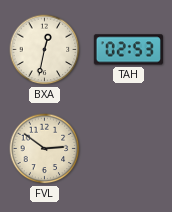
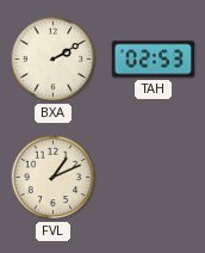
BXA: 12:32 -> 2:10 (54, 60)
FVL: 2:51 -> 1:11 (54, 178)
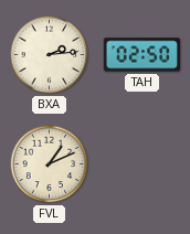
BXA: 2:10 -> 2:14 (50, 55)
TAH: 02:53 -> 02:50 (141, 55)
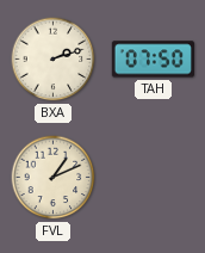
BXA: 2:14 -> 2:12 (54, 60)
TAH: 02:50 -> 07:50 (153, 60)
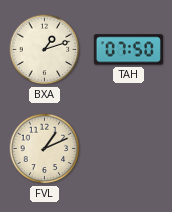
BXA: 2:12 -> 1:12 (45, 50)
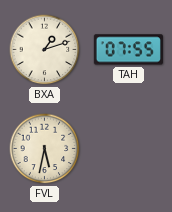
TAH: 07:50 -> 07:55 (128, 50)
FVL: 1:11 -> 5:32 (45, 149)
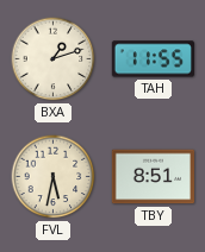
TAH: 07:55 -> 11:55 (153, 59)
TBY: none -> 8:51 (153, 177)
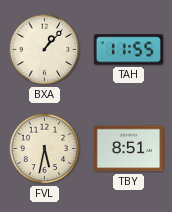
BXA: 1:12 -> 1:07 (45, 50)
